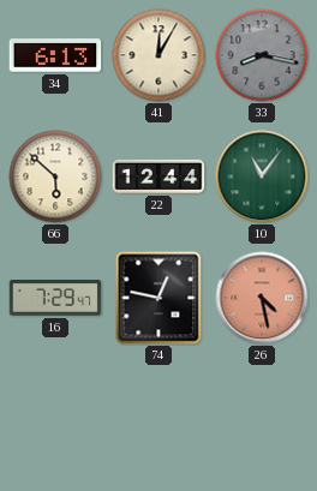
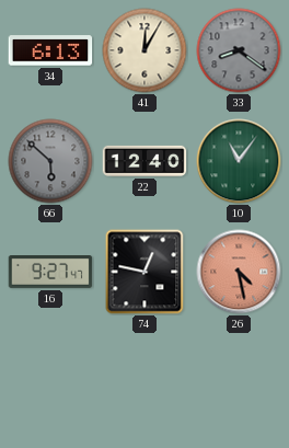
33: 8:17 -> 8:21 (239, 50)
66 dial: cream -> grey (50, 161)
22: 12:44 -> 12:40 (144, 161)
16: 7:29 -> 9:27 (50, 273)
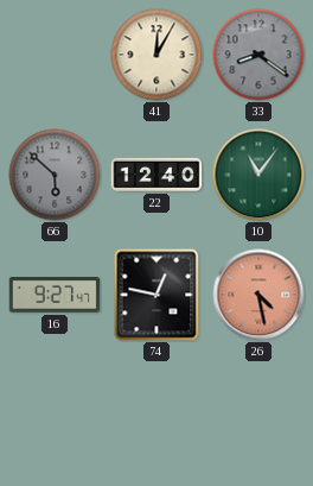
34: 6:13 -> none (50, 50)
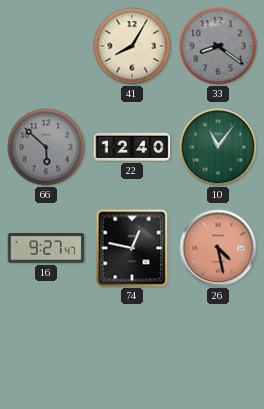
41: 12:05 -> 8:05 (132, 46)
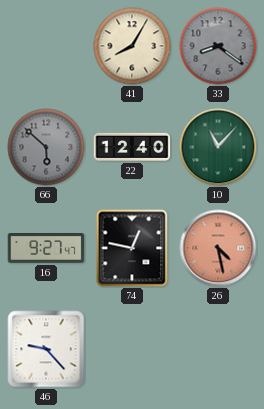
10: 11:06 -> 11:07 (218, 147)
46: none -> 9:23 (46, 349)
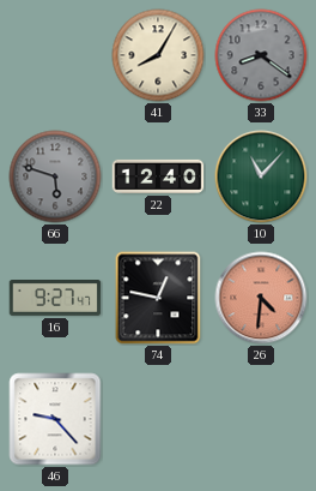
66: 5:52 -> 5:48 (55, 176)
26: 4:28 -> 4:31 (261, 298)
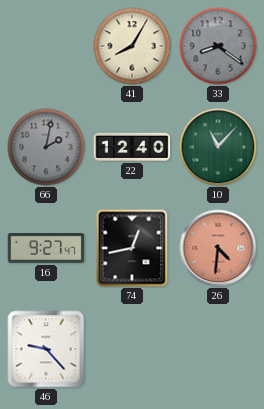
66: 5:48 -> 2:02 (46, 147)
74: 12:47 -> 12:43 (132, 248)
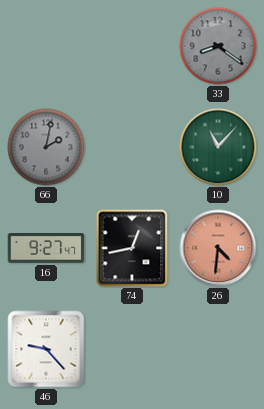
41: 8:05 -> none (132, 46)
22: 12:40 -> none (132, 147)
